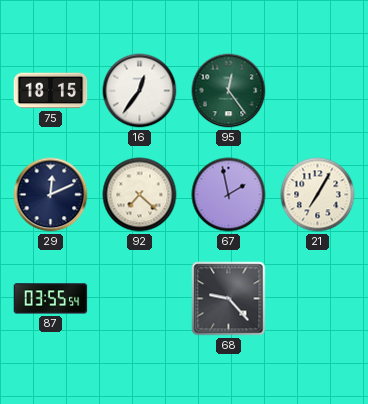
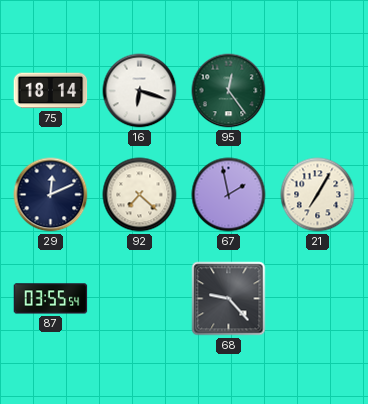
75: 18:15 -> 18:14 (51, 91)
16: 12:36 -> 6:18 (140, 91)
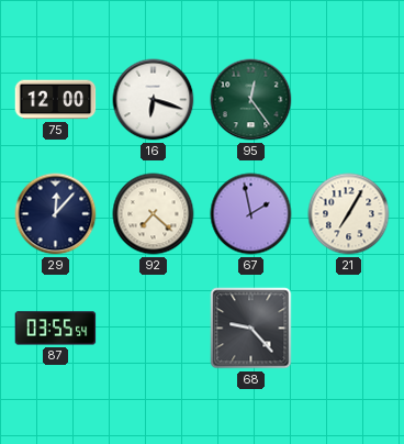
75: 18:14 -> 12:00 (56, 100)
29: 12:11 -> 12:07 (56, 214)
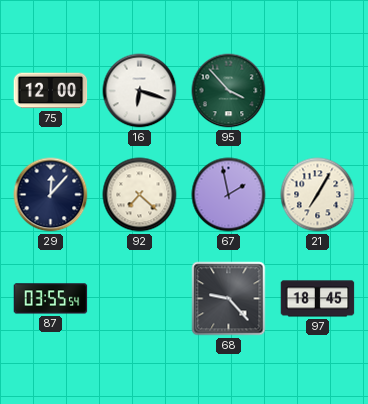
95: 12:24 -> 3:53 (229, 91)
97: none -> 18:45 (318, 299)
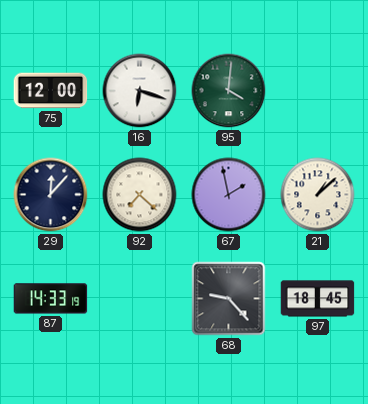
95: 3:53 -> 4:01 (229, 91)
21: 7:05 -> 1:08 (318, 195)
87: 03:55 -> 14:33 (51, 299)
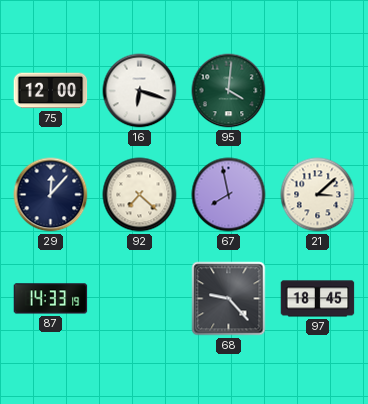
67: 1:58 -> 7:58 (229, 195)
21: 1:08 -> 3:08 (318, 195)
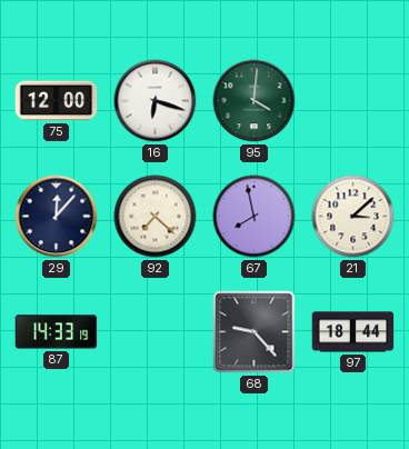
97: 18:45 -> 18:44 (353, 332)
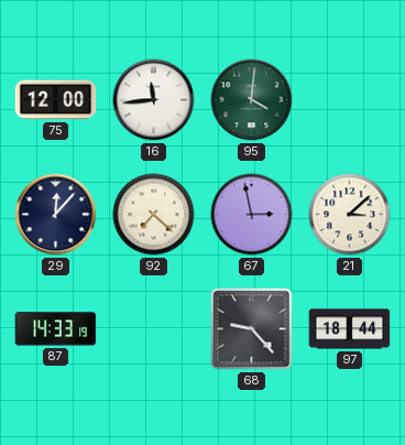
16: 6:18 -> 11:44 (154, 100)
67: 7:58 -> 2:58 (252, 215)
